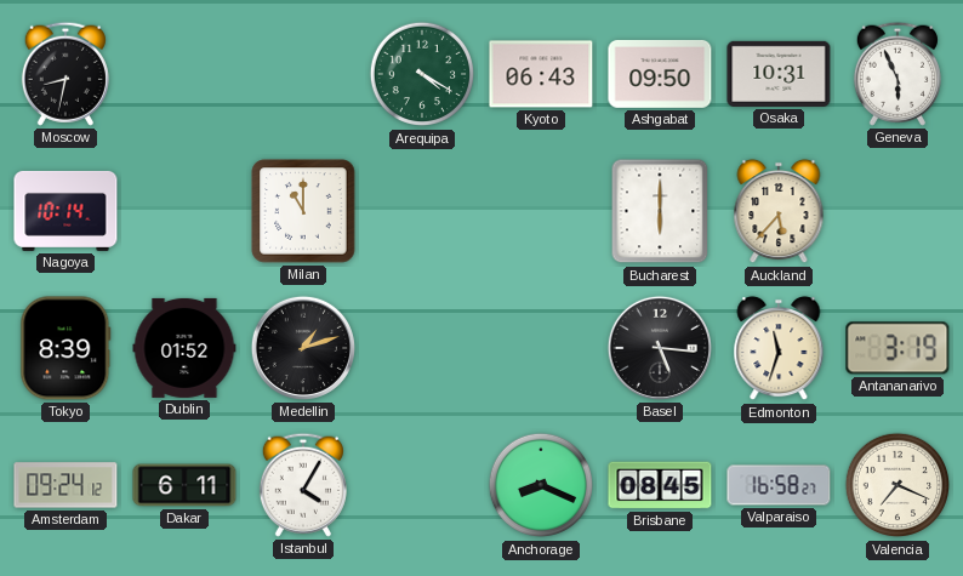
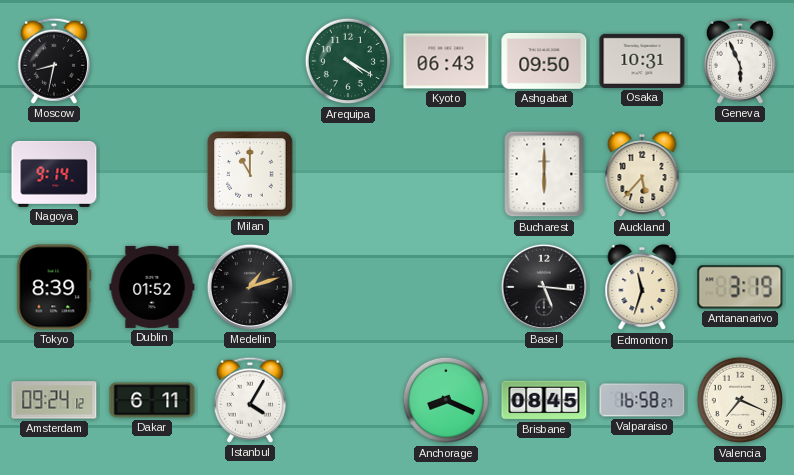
Nagoya: 10:14 -> 9:14 (54, 174)
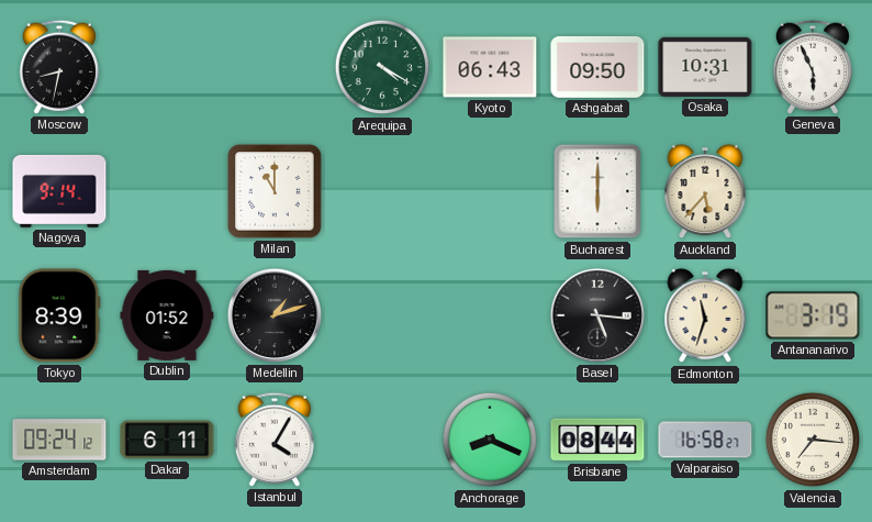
Brisbane: 08:45 -> 08:44 (597, 440)
Valencia: 7:19 -> 7:16 (813, 440)
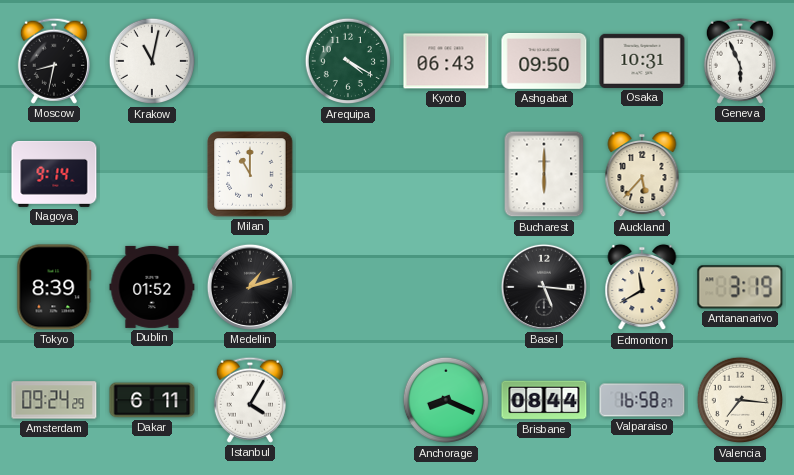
Krakow: none -> 11:02 (152, 61)
Edmonton: 11:33 -> 11:40 (642, 287)
Amsterdam: 09:24:12 -> 09:24:29 (54, 400)
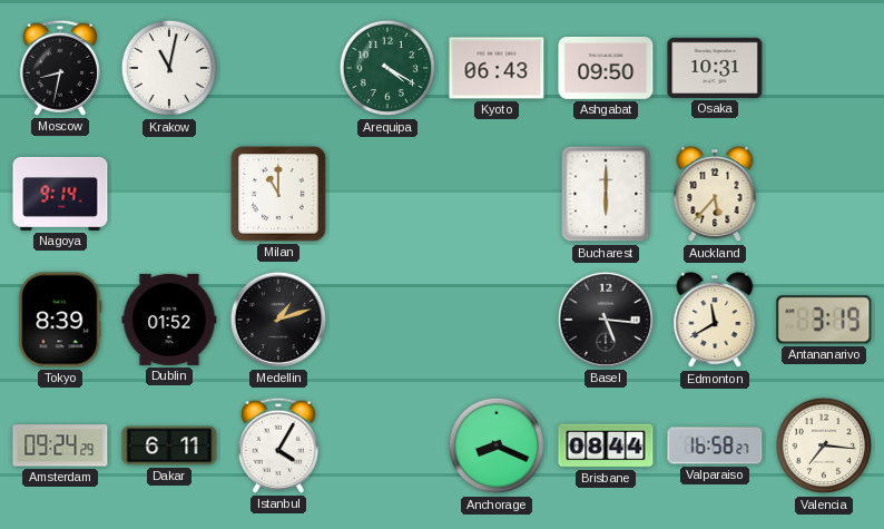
Geneva: 5:56 -> none (740, 61)
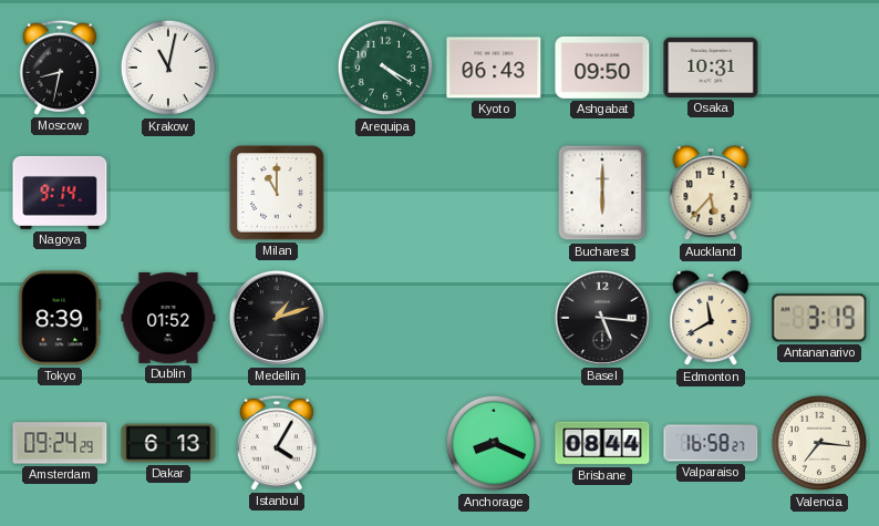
Dakar: 6:11 -> 6:13 (168, 443)
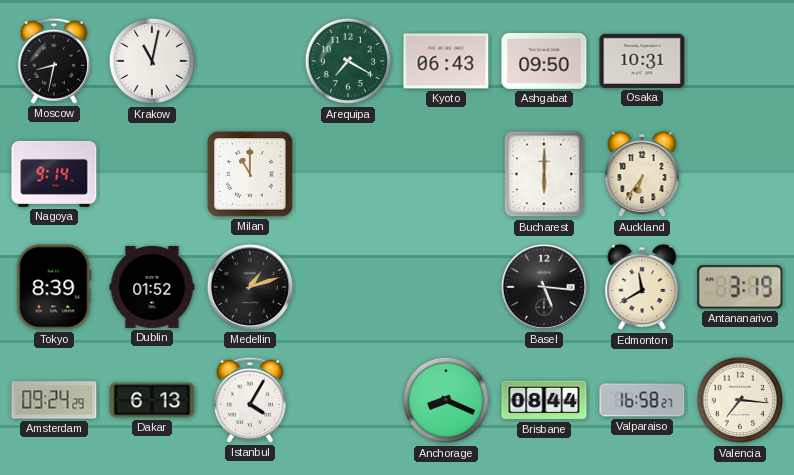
Arequipa: 4:20 -> 7:20 (348, 61)
Auckland: 5:37 -> 6:36 (642, 174)
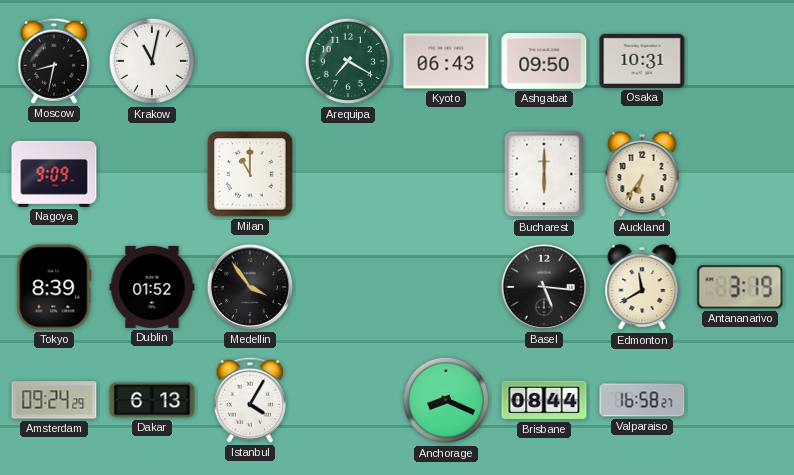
Nagoya: 9:14 -> 9:09 (54, 174)
Medellin: 1:12 -> 3:54 (250, 287)
Valencia: 7:16 -> none (740, 400)
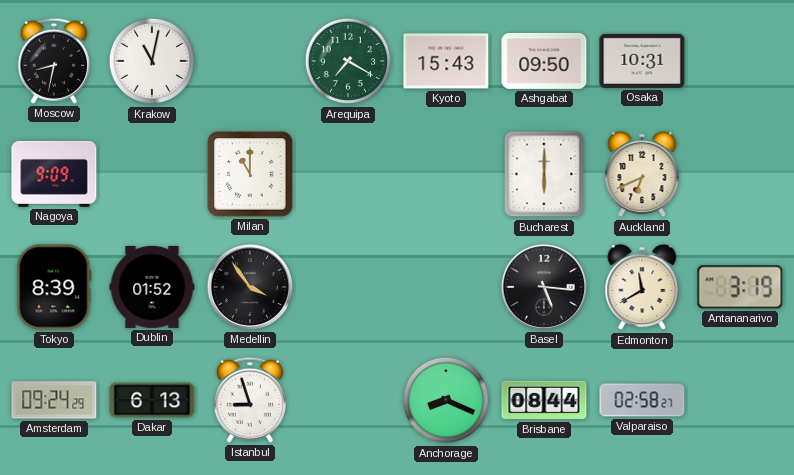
Kyoto: 06:43 -> 15:43 (446, 61)
Auckland: 6:36 -> 6:41 (642, 174)
Istanbul: 4:05 -> 8:57 (250, 400)
Valparaiso: 16:58 -> 02:58 (642, 400)
